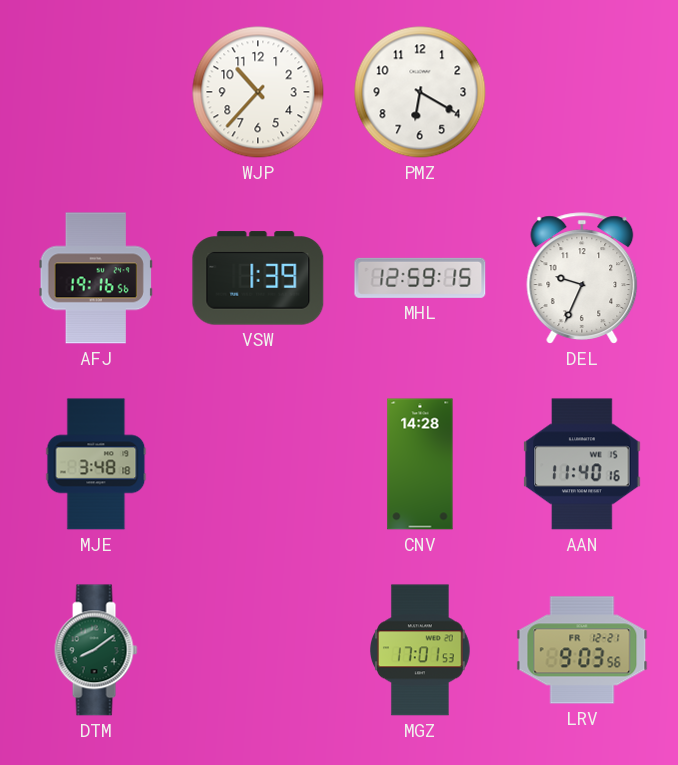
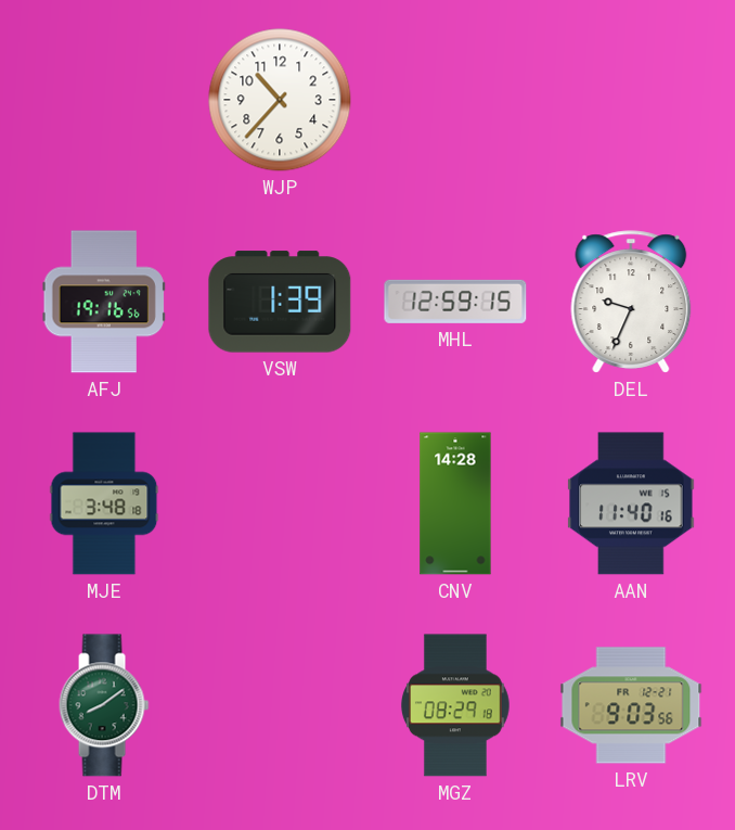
PMZ: 6:20 -> none (420, 92)
MGZ: 17:01 -> 08:29 (456, 705)
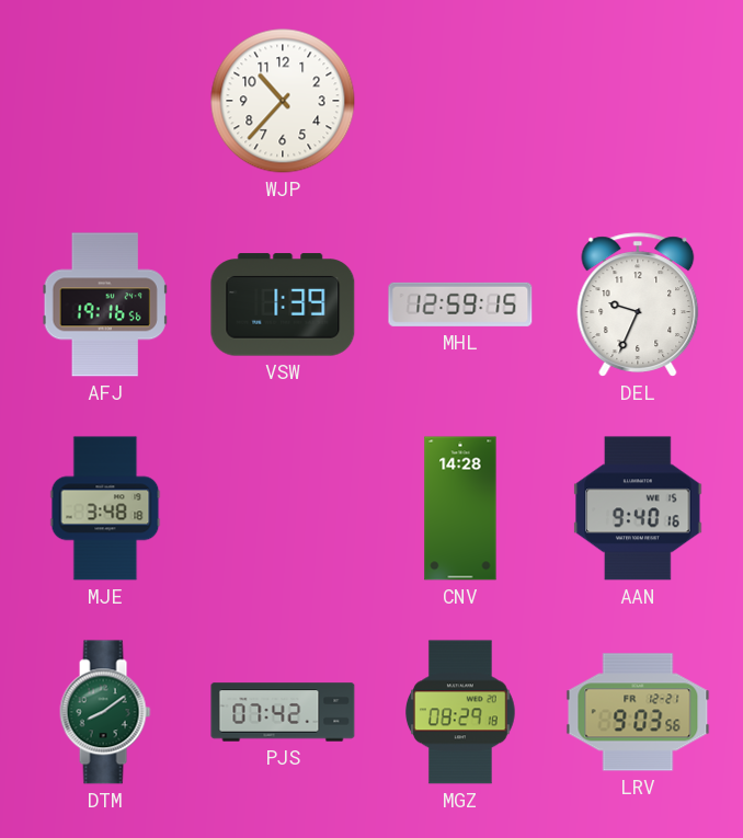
AAN: 11:40 -> 9:40 (638, 508)
PJS: none -> 07:42 (283, 712)
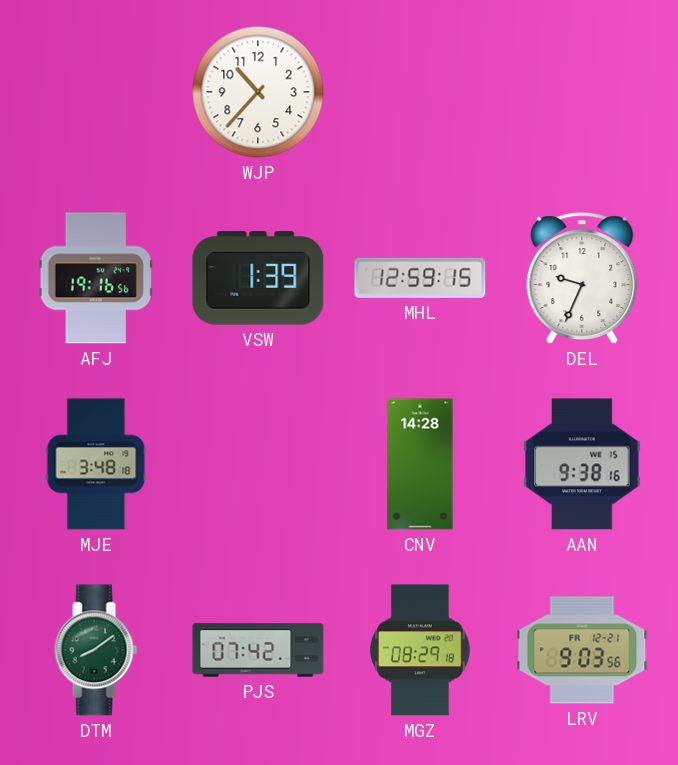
AAN: 9:40 -> 9:38 (582, 464)
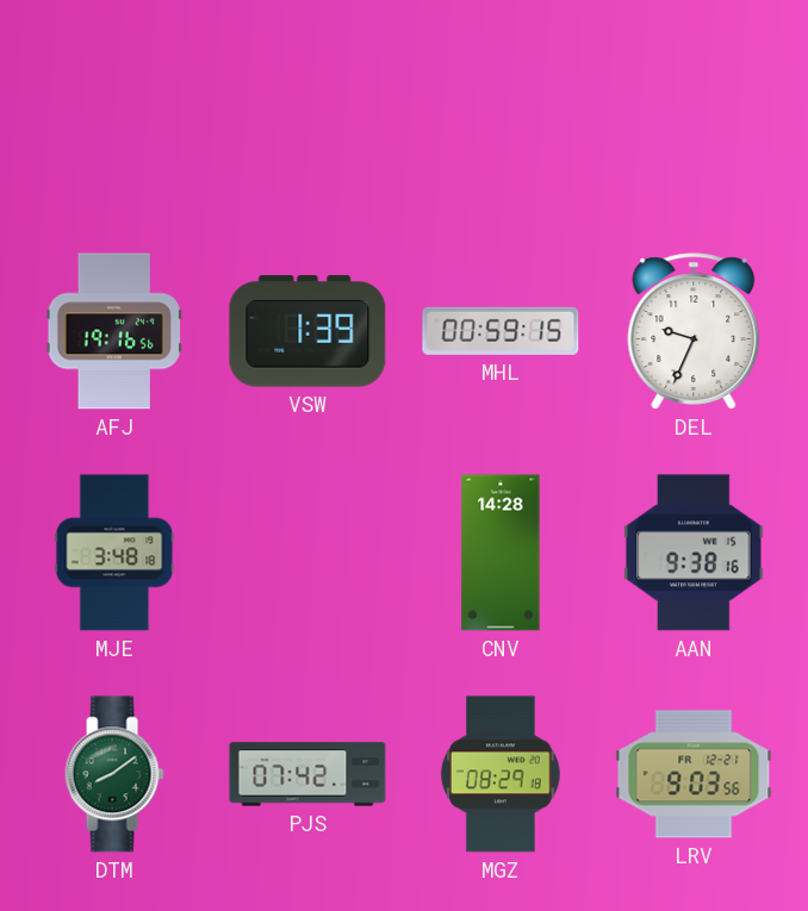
WJP: 10:37 -> none (258, 92)
MHL: 12:59 -> 00:59 (501, 331)
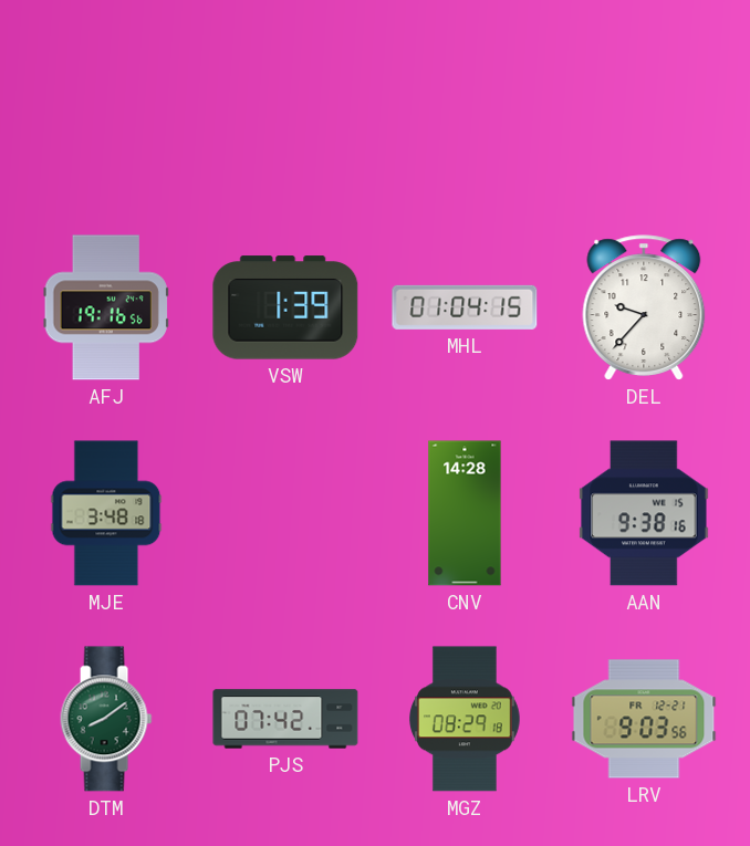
MHL: 00:59 -> 01:04 (465, 307)
DEL: 9:34 -> 9:37 (644, 307)
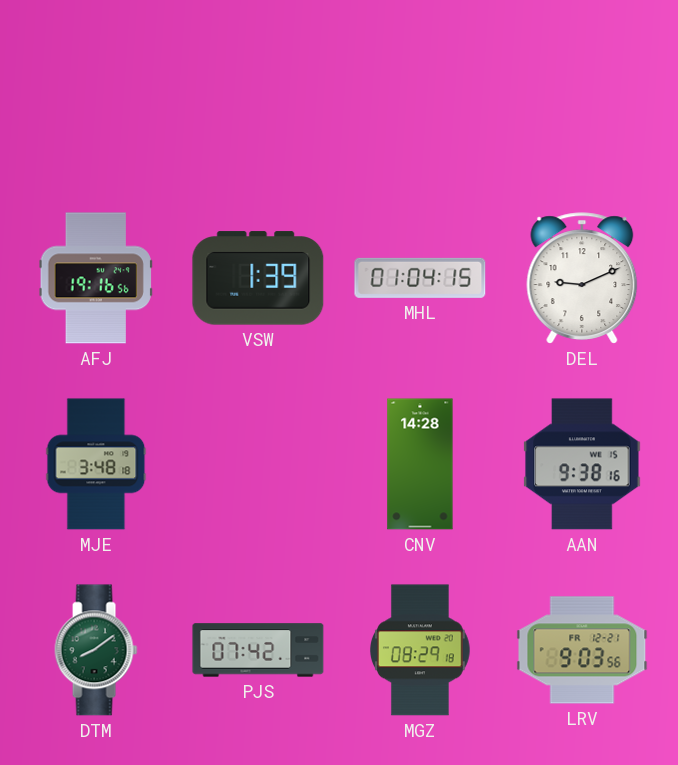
DEL: 9:37 -> 9:11 (582, 278)
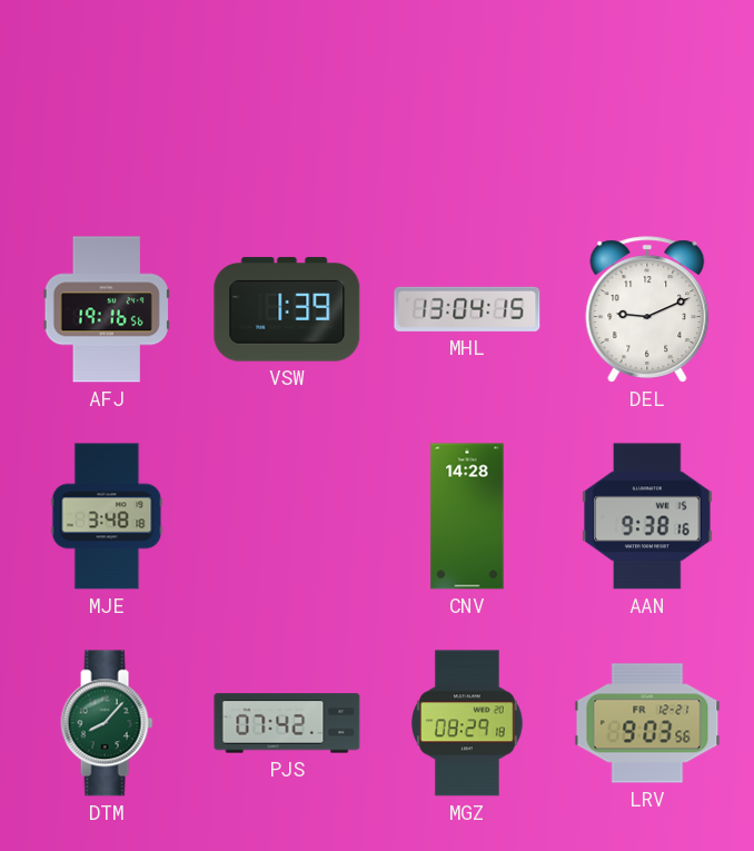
MHL: 01:04 -> 13:04 (467, 309)
DTM: 8:09 -> 8:07 (107, 723)
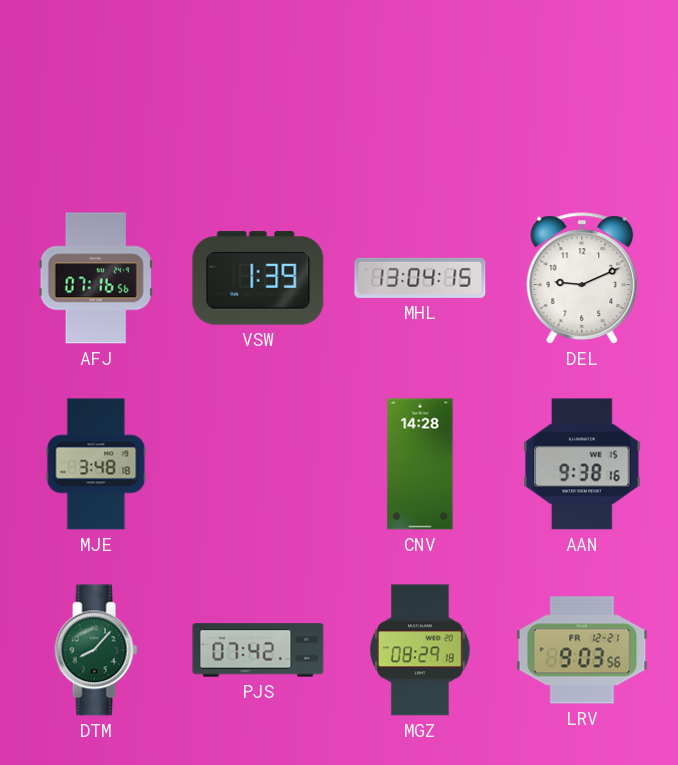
AFJ: 19:16 -> 07:16 (96, 278)
